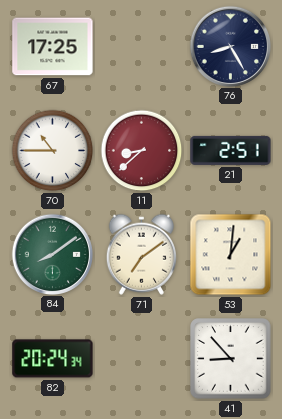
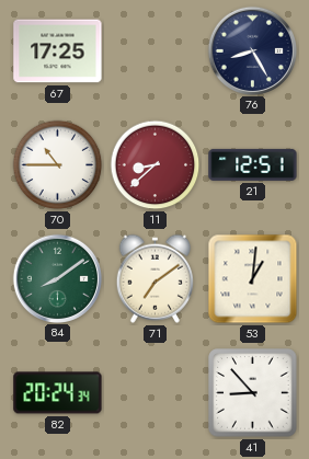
21: 2:51 -> 12:51 (253, 164)
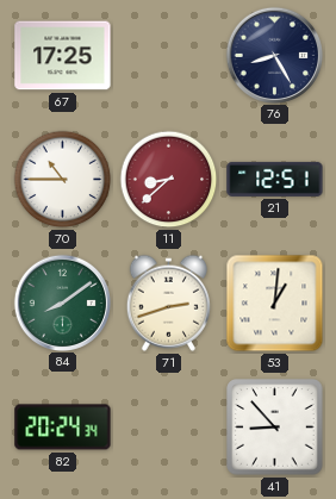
71: 7:09 -> 2:42 (168, 302)
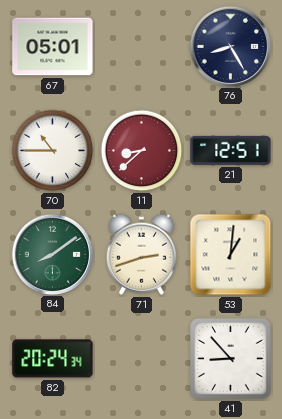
67: 17:25 -> 05:01 (53, 47)
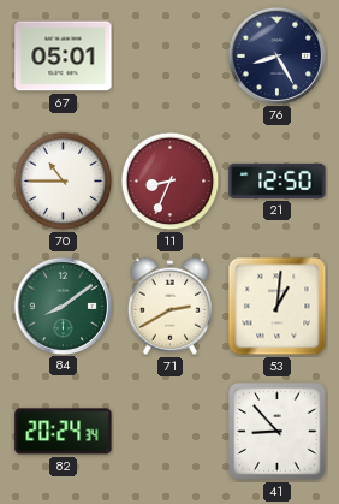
11: 8:38 -> 8:34 (171, 182)
21: 12:51 -> 12:50 (278, 180)
71: 2:42 -> 2:40 (169, 306)
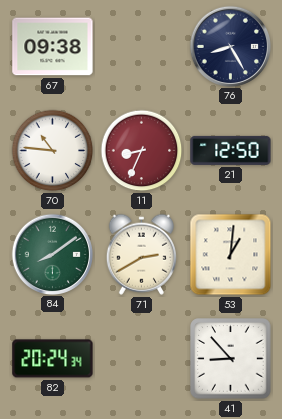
67: 05:01 -> 09:38 (53, 47)
70: 10:45 -> 10:46 (53, 151)
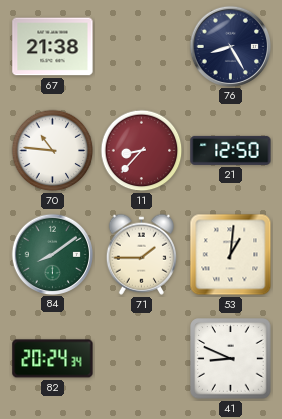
67: 09:38 -> 21:38 (53, 47)
11: 8:34 -> 8:37 (142, 151)
71: 2:40 -> 1:45 (141, 254)
41: 8:53 -> 8:49 (231, 359)
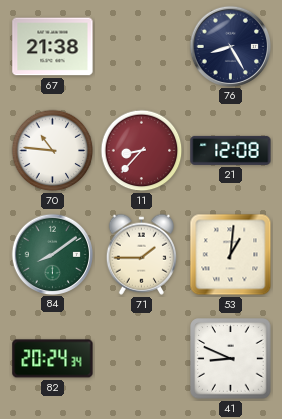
21: 12:50 -> 12:08 (231, 150)
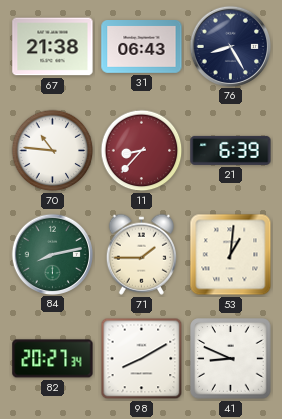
31: none -> 06:43 (142, 47)
21: 12:08 -> 6:39 (231, 150)
84: 8:09 -> 8:13 (52, 254)
82: 20:24 -> 20:27 (53, 359)
98: none -> 8:10 (142, 359)
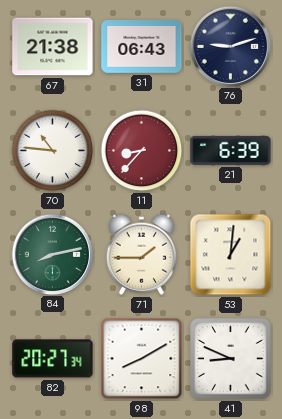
76: 8:25 -> 9:12 (230, 46)
